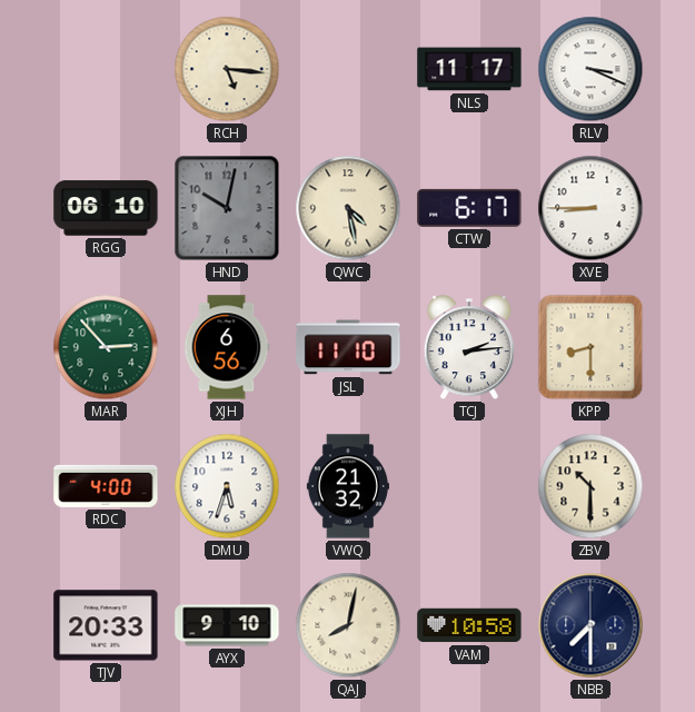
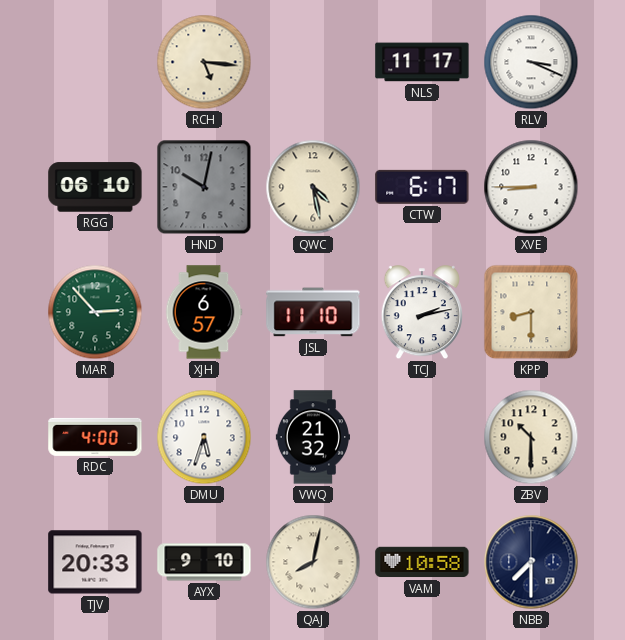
XJH: 6:56 -> 6:57 (204, 312)
TCJ: 2:14 -> 2:13 (422, 313)
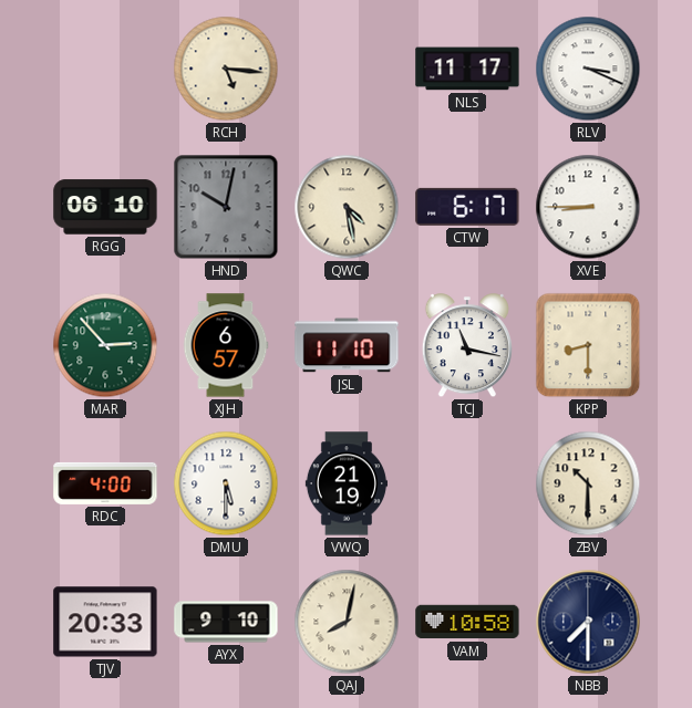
TCJ: 2:13 -> 11:17 (467, 346)
DMU: 5:33 -> 5:30 (226, 483)
VWQ: 21:32 -> 21:19 (345, 483)
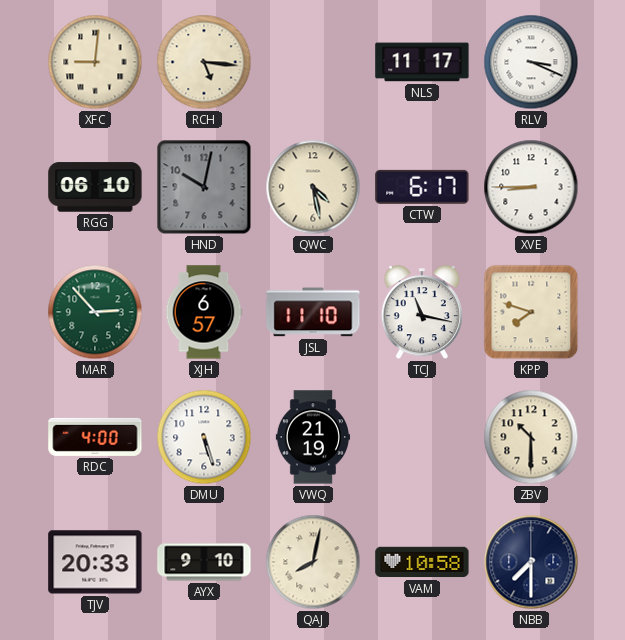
XFC: none -> 9:01 (95, 62)
KPP: 8:30 -> 7:48 (531, 312)
DMU: 5:30 -> 5:27 (204, 437)
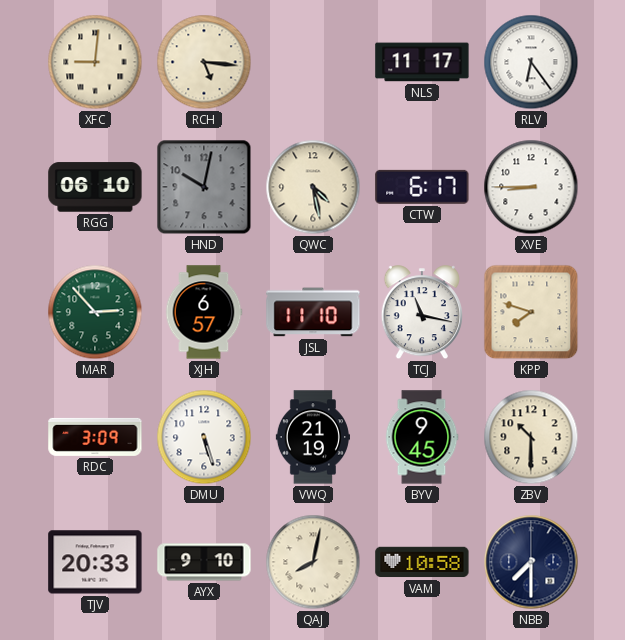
RLV: 3:19 -> 6:24 (531, 62)
RDC: 4:00 -> 3:09 (95, 437)
BYV: none -> 9:45 (422, 437)
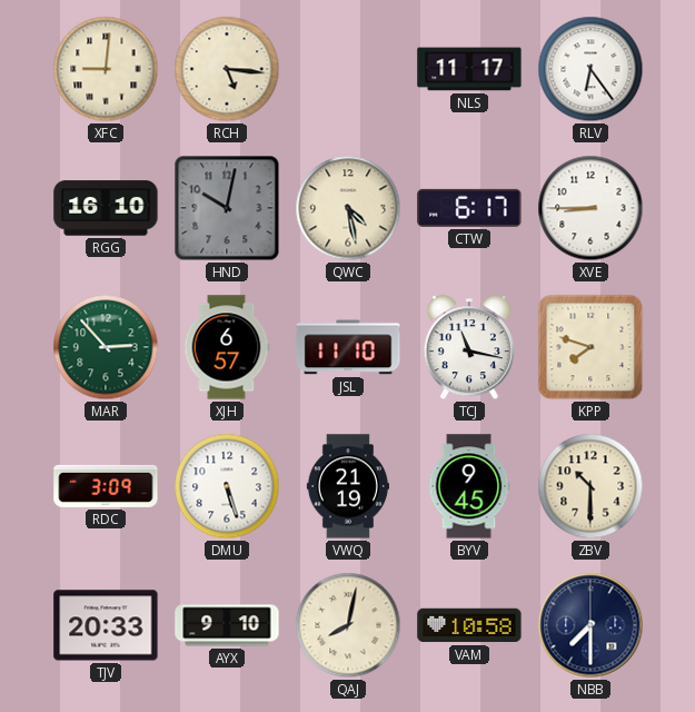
RGG: 06:10 -> 16:10 (106, 208)
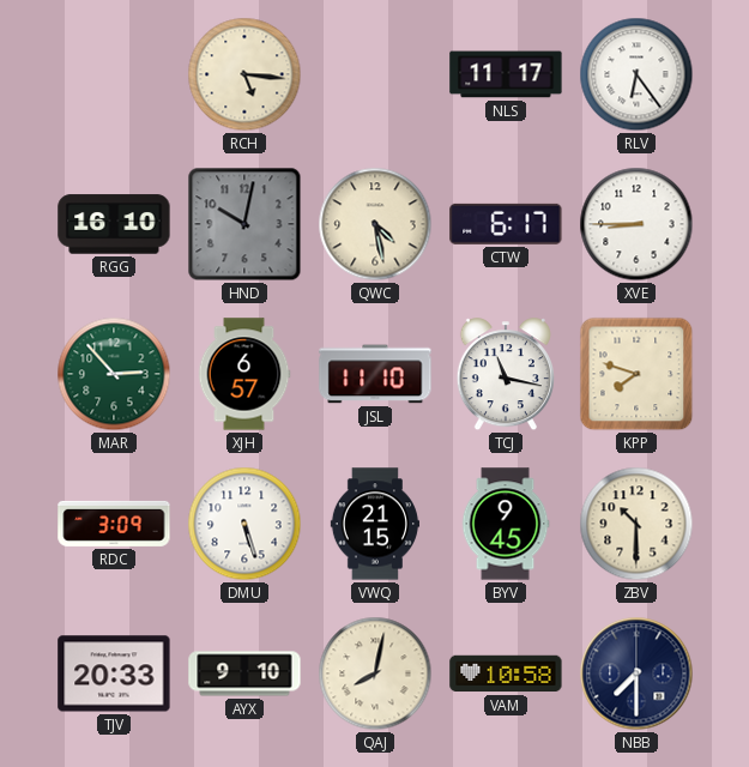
XFC: 9:01 -> none (106, 69)
VWQ: 21:19 -> 21:15 (374, 524)
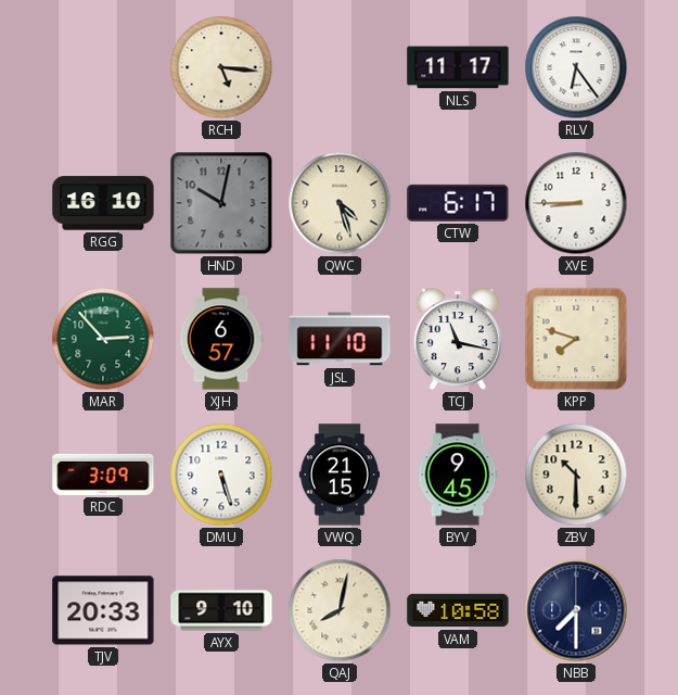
QWC: 4:28 -> 4:27 (340, 203)
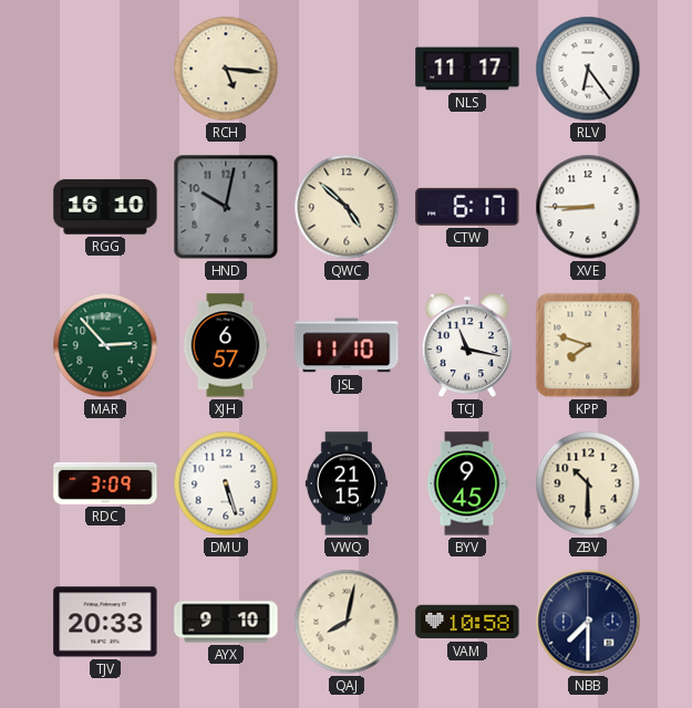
QWC: 4:27 -> 4:52 (347, 207)
